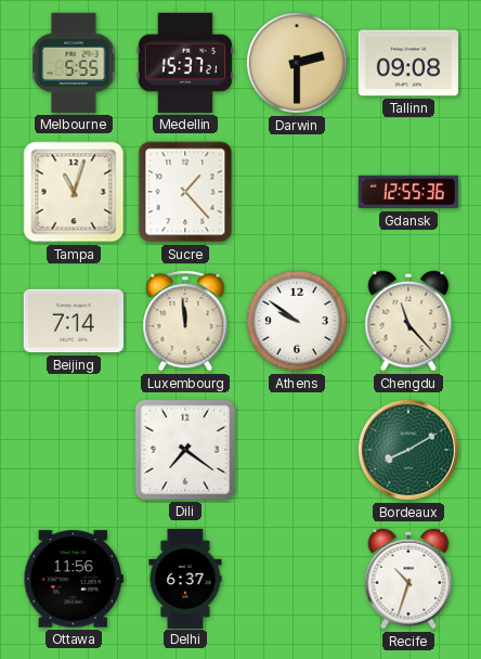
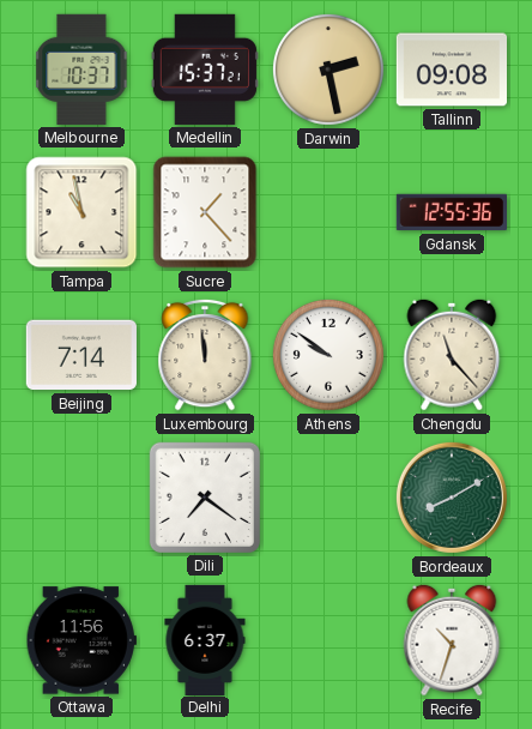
Melbourne: 5:55 -> 10:37 (81, 70)
Darwin: 2:30 -> 2:28 (328, 70)
Tampa: 11:03 -> 10:58 (81, 212)
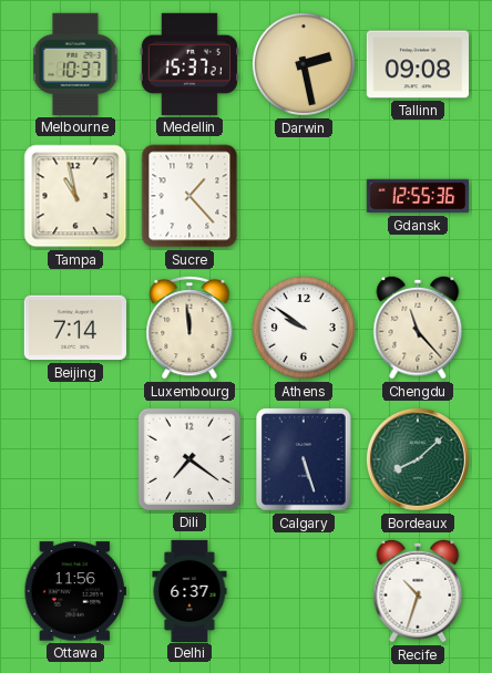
Calgary: none -> 5:27 (305, 459)
Bordeaux: 8:10 -> 8:08 (418, 459)
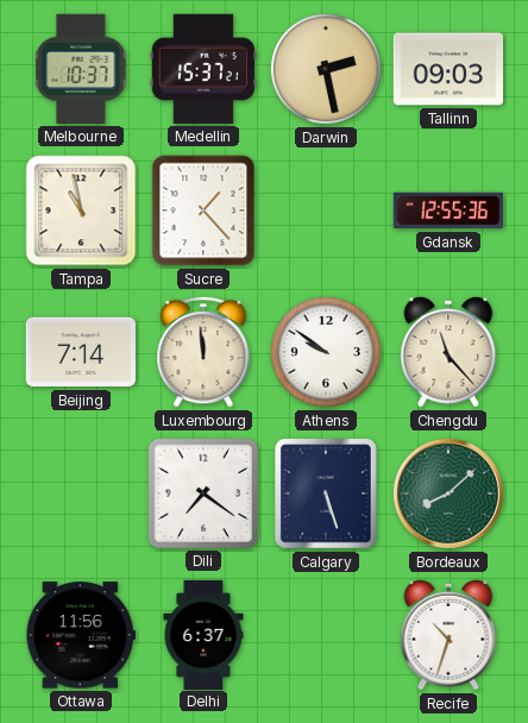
Tallinn: 09:08 -> 09:03 (447, 69)
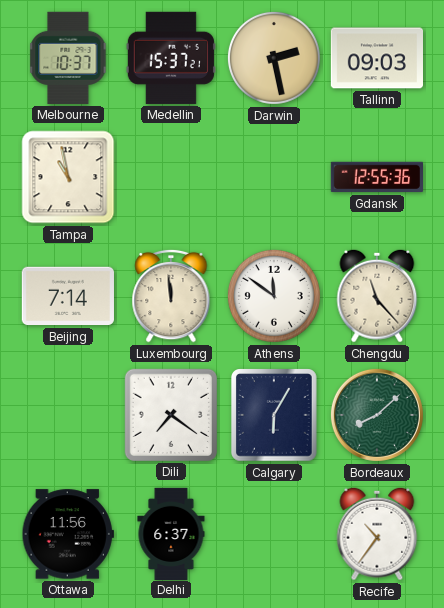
Sucre: 1:23 -> none (203, 210)
Athens: 9:51 -> 11:51 (274, 296)
Calgary: 5:27 -> 6:05 (275, 415)
Recife: 10:33 -> 10:36 (377, 534)
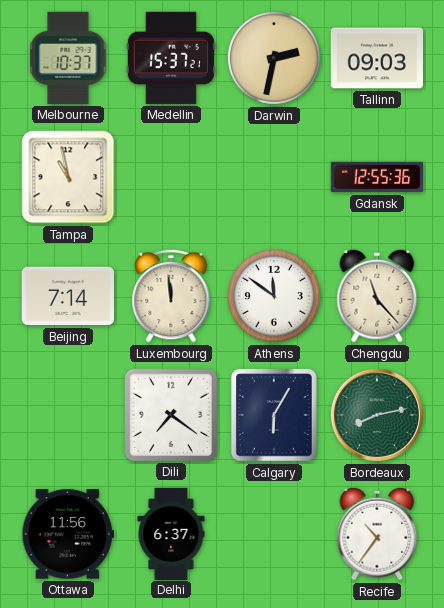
Darwin: 2:28 -> 2:32 (274, 58)
Bordeaux: 8:08 -> 8:13 (377, 415)
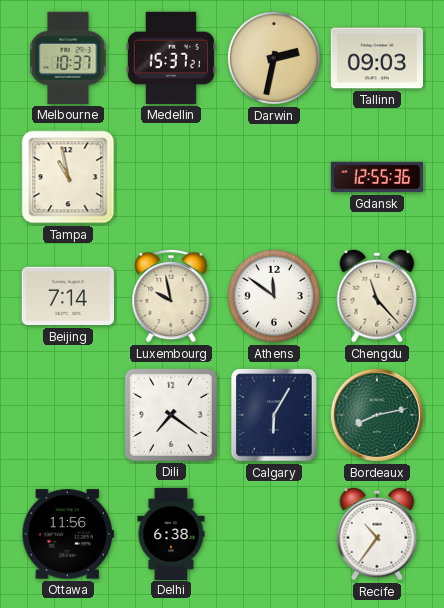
Luxembourg: 11:59 -> 9:58 (171, 296)
Delhi: 6:37 -> 6:38 (171, 533)
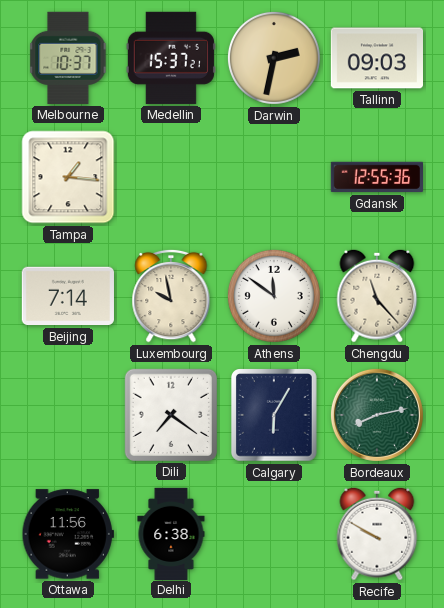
Tampa: 10:58 -> 1:16 (68, 177)
Recife: 10:36 -> 9:50 (377, 534)
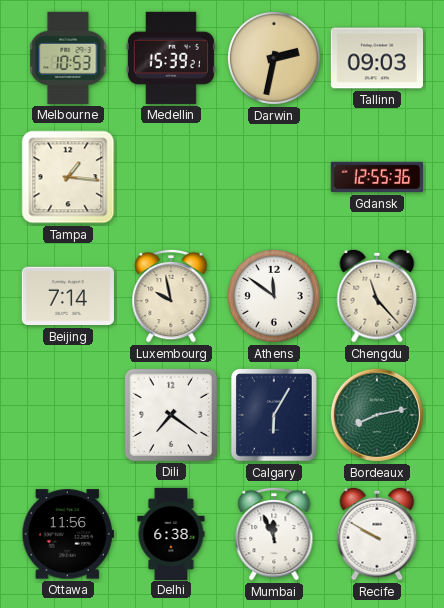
Melbourne: 10:37 -> 10:53 (68, 58)
Medellin: 15:37 -> 15:39 (171, 58)
Mumbai: none -> 11:56 (274, 534)
